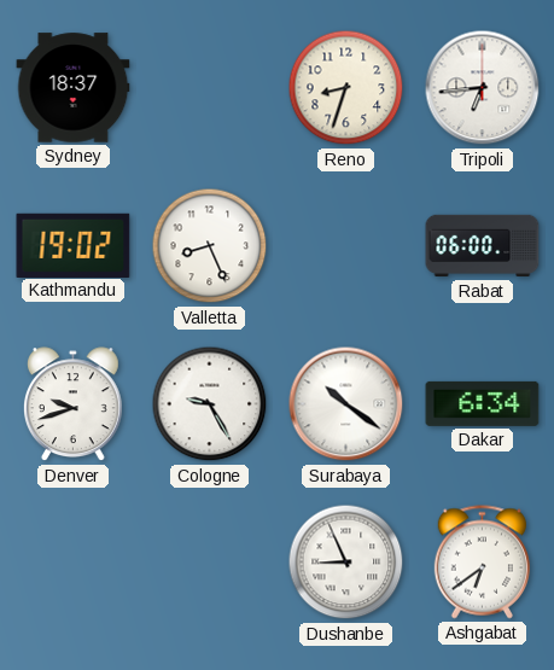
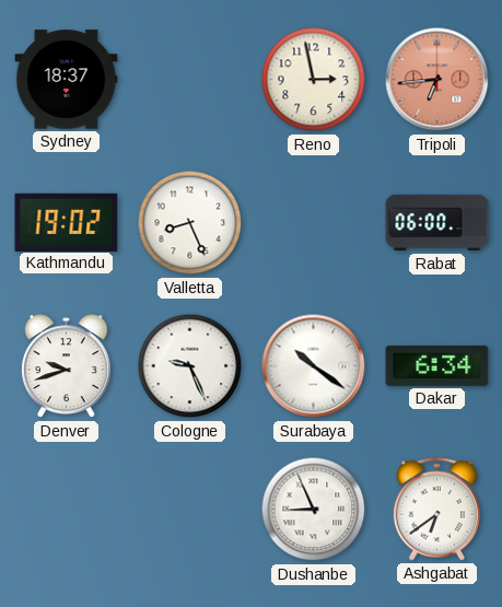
Reno: 8:33 -> 2:58 (314, 80)
Tripoli dial: white -> salmon (437, 80)
Cologne: 9:25 -> 9:26 (190, 366)
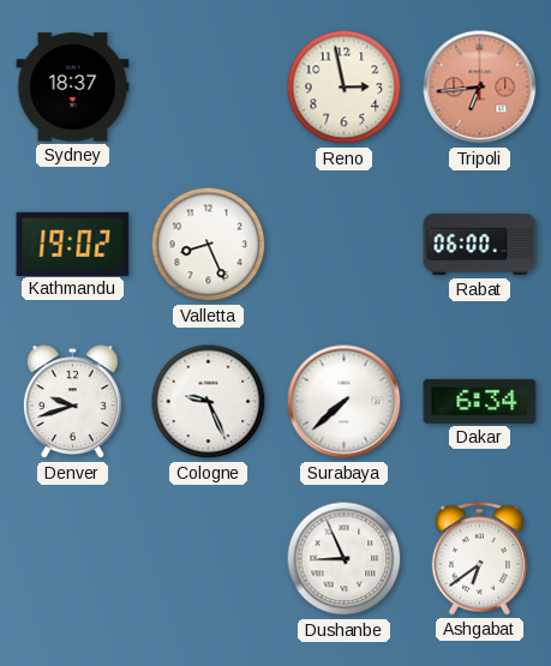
Surabaya: 10:21 -> 7:38 (345, 402)
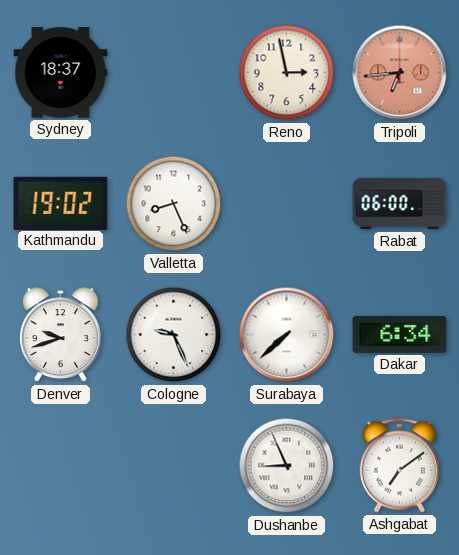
Ashgabat: 6:39 -> 7:09 (399, 466)
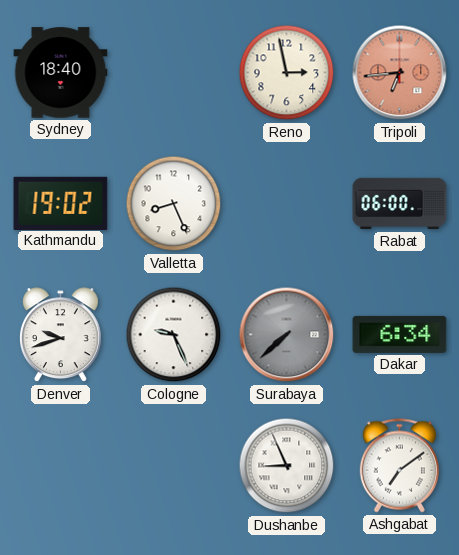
Sydney: 18:37 -> 18:40 (61, 73)
Surabaya dial: white -> grey (287, 335)
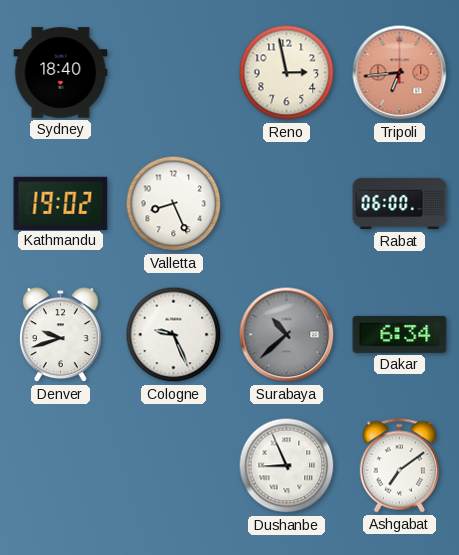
Surabaya: 7:38 -> 10:38 (287, 335)
